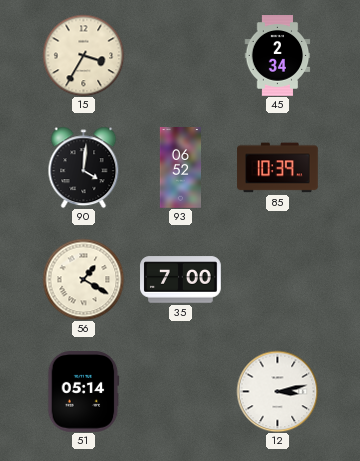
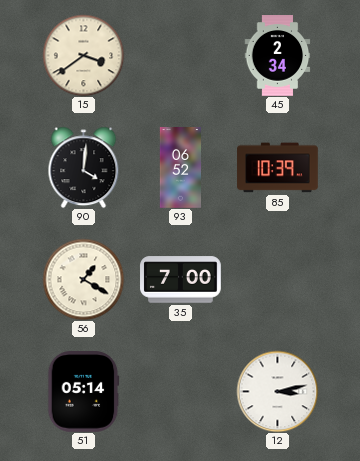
15: 3:35 -> 3:39 (83, 55)
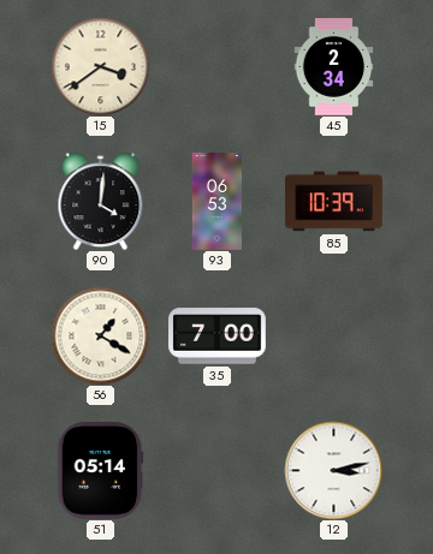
93: 06:52 -> 06:53 (216, 202)
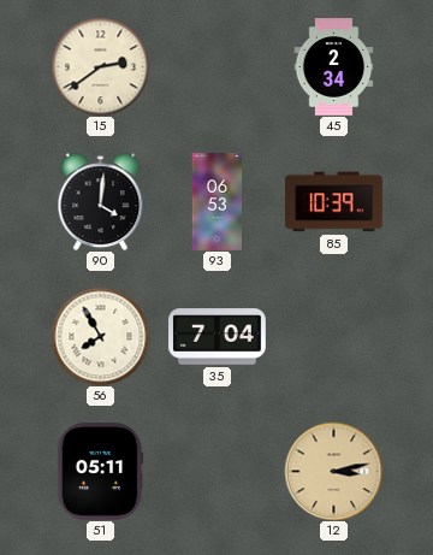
15: 3:39 -> 2:39 (100, 66)
56: 1:20 -> 7:55 (100, 336)
35: 7:00 -> 7:04 (218, 337)
51: 05:14 -> 05:11 (101, 472)
12 dial: white -> champagne (333, 471)
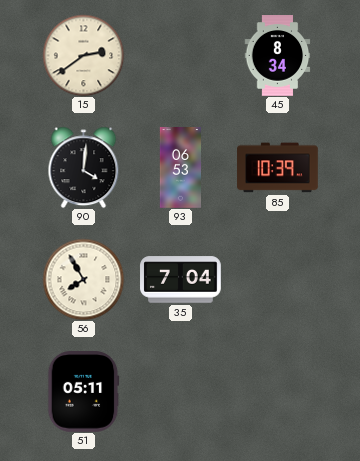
45: 2:34 -> 8:34 (278, 56)
12: 3:13 -> none (333, 471)
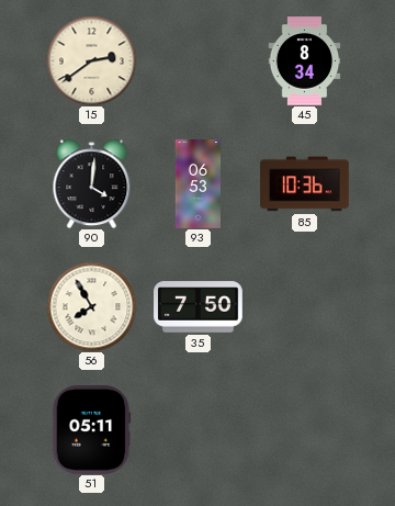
85: 10:39 -> 10:36 (305, 184)
35: 7:04 -> 7:50 (199, 307)
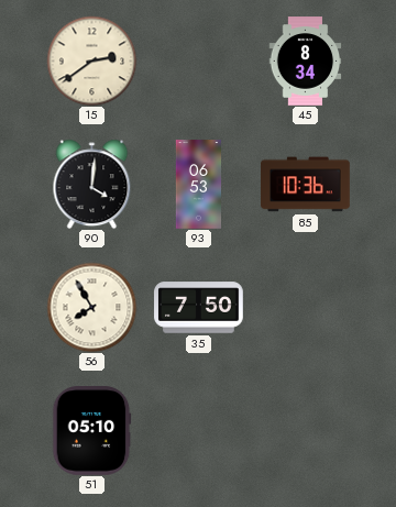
51: 05:11 -> 05:10 (92, 431)
